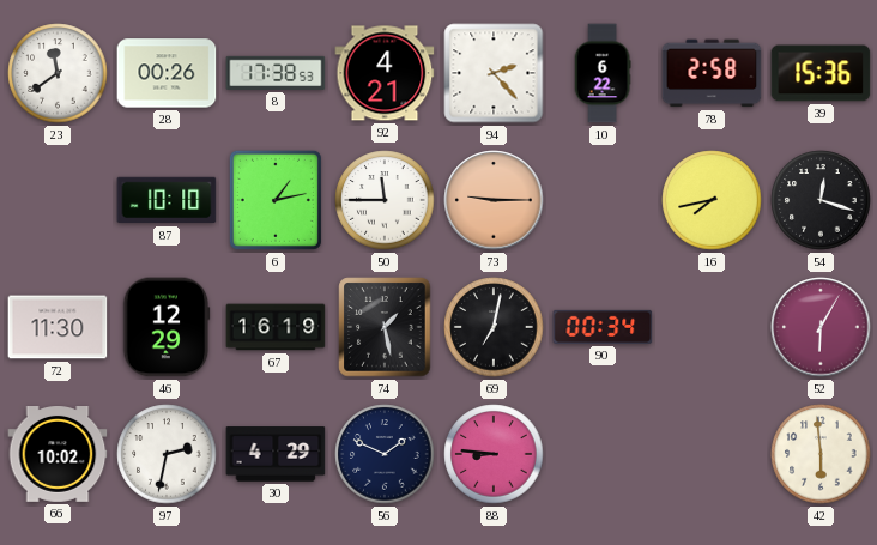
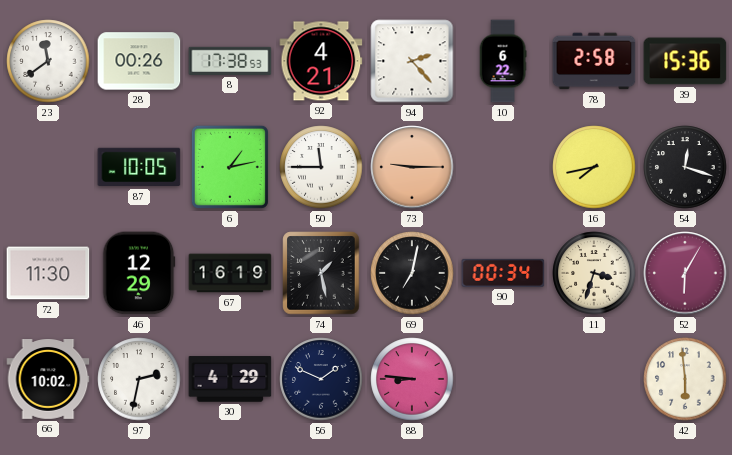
87: 10:10 -> 10:05 (139, 167)
11: none -> 3:33 (594, 273)
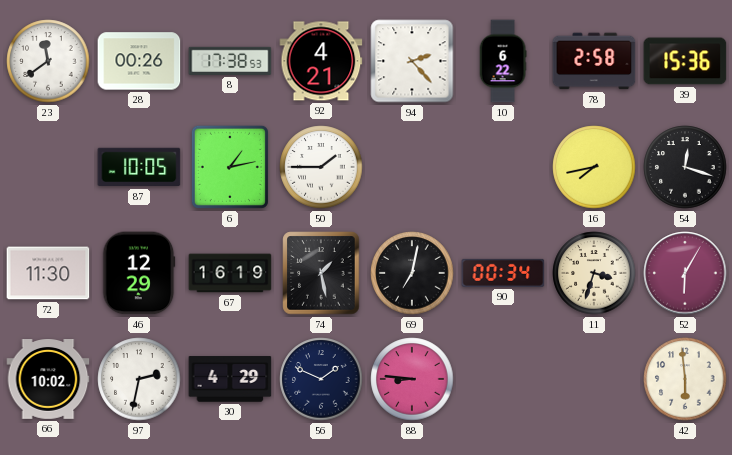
50: 11:45 -> 1:45 (321, 167)
73: 9:15 -> none (412, 167)
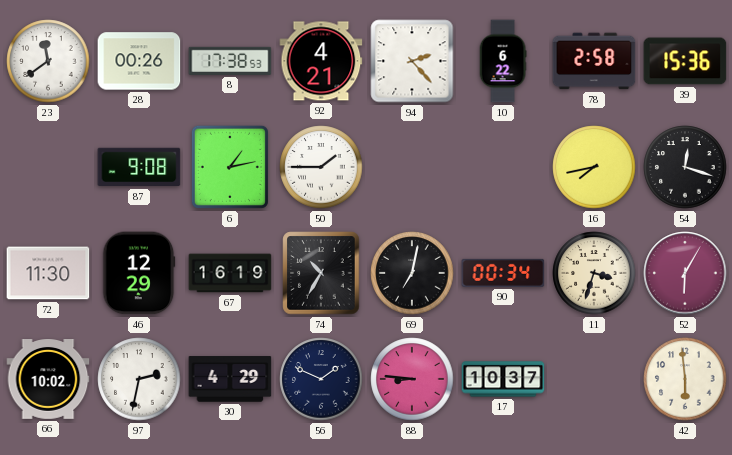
87: 10:05 -> 9:08 (139, 167)
74: 1:28 -> 10:35 (321, 273)
17: none -> 10:37 (503, 379)
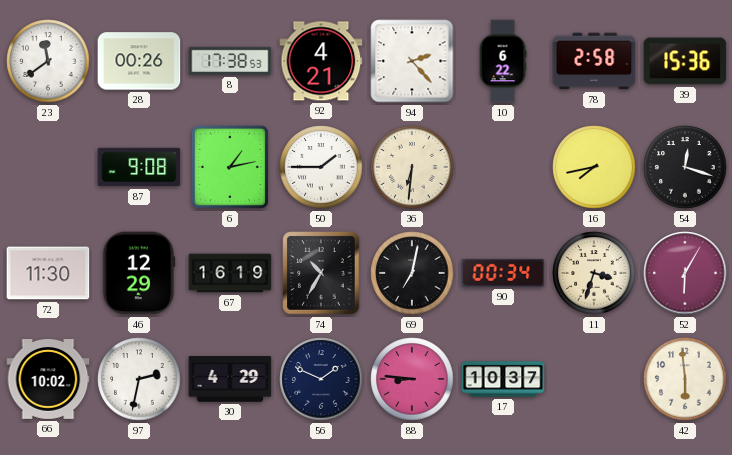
36: none -> 6:31 (412, 167)
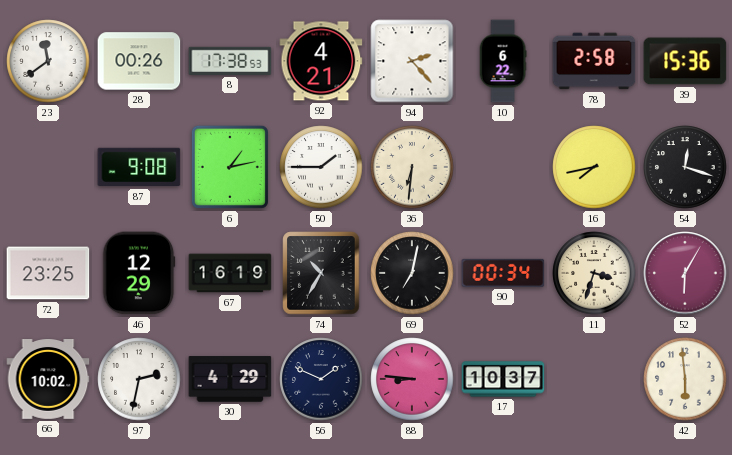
72: 11:30 -> 23:25 (48, 273)
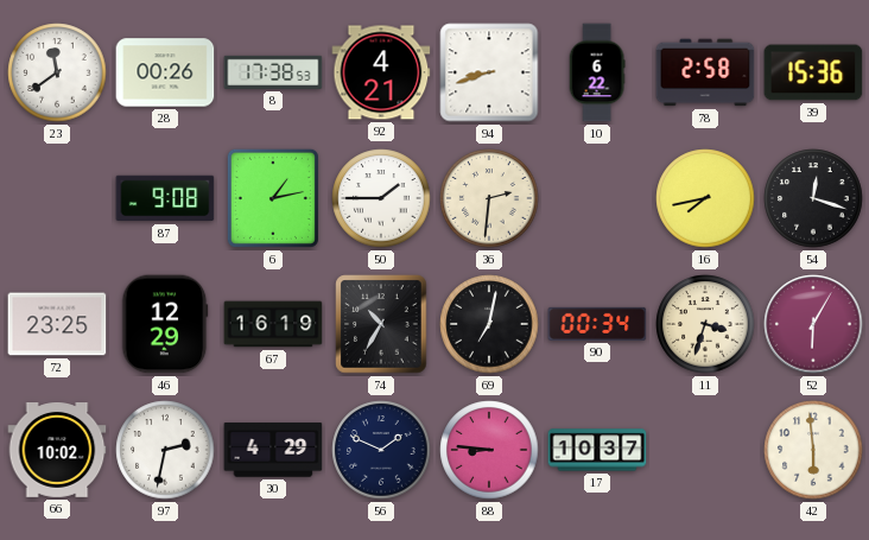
94: 2:23 -> 8:42 (489, 72)
36: 6:31 -> 2:31 (489, 198)
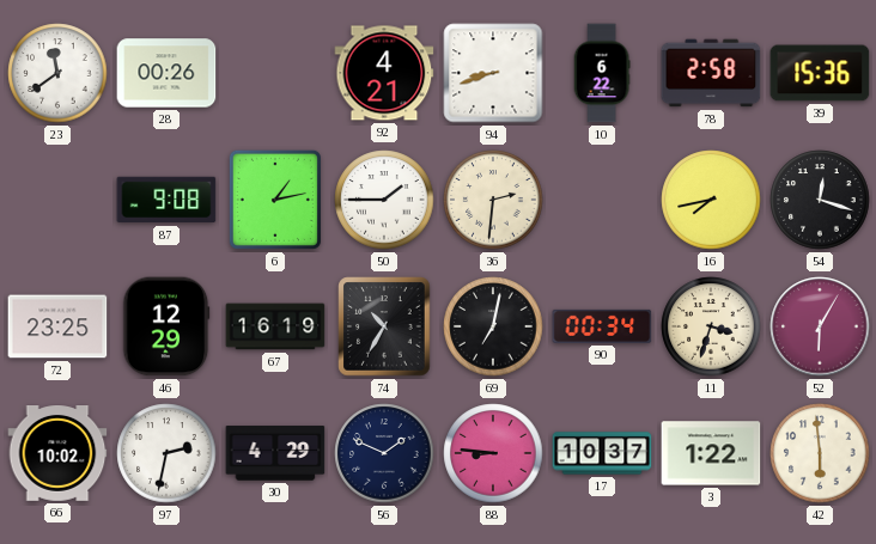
8: 17:38 -> none (273, 72)
3: none -> 1:22 (711, 453)
